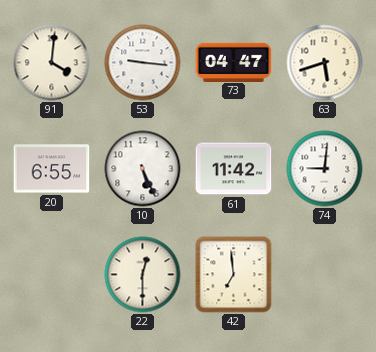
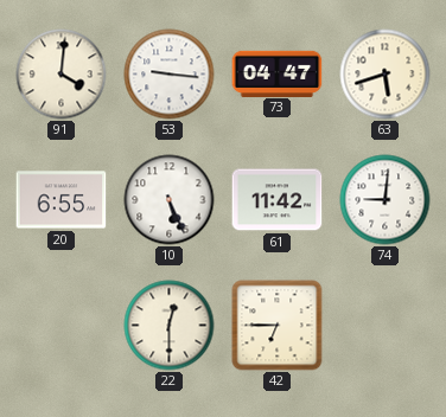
42: 6:59 -> 6:45 (278, 326)
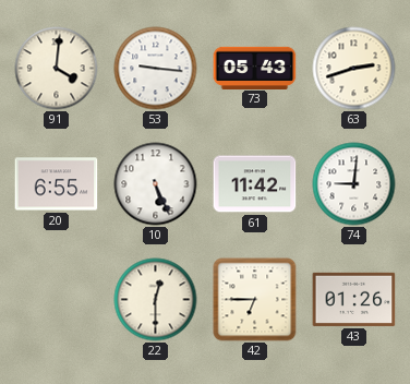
73: 04:47 -> 05:43 (255, 68)
63: 5:42 -> 2:42 (354, 69)
43: none -> 01:26 (354, 299)
